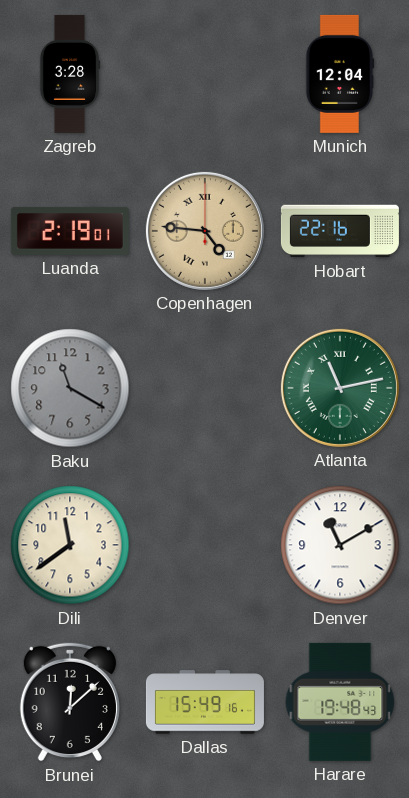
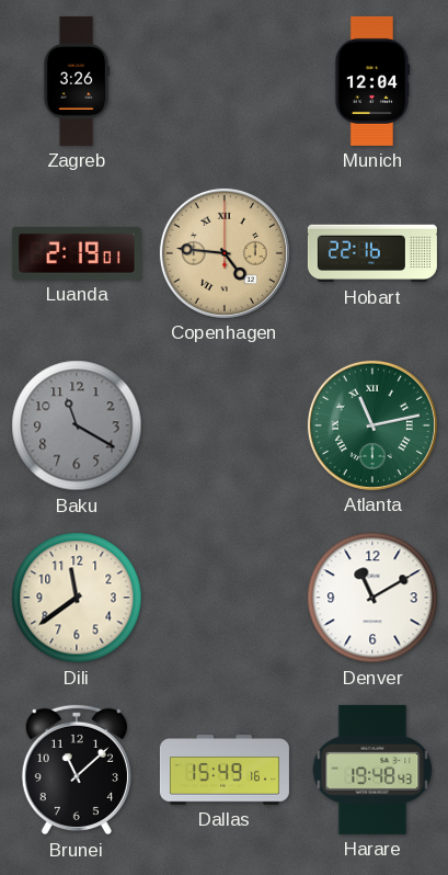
Zagreb: 3:28 -> 3:26 (77, 81)
Brunei: 12:08 -> 11:08 (77, 770)
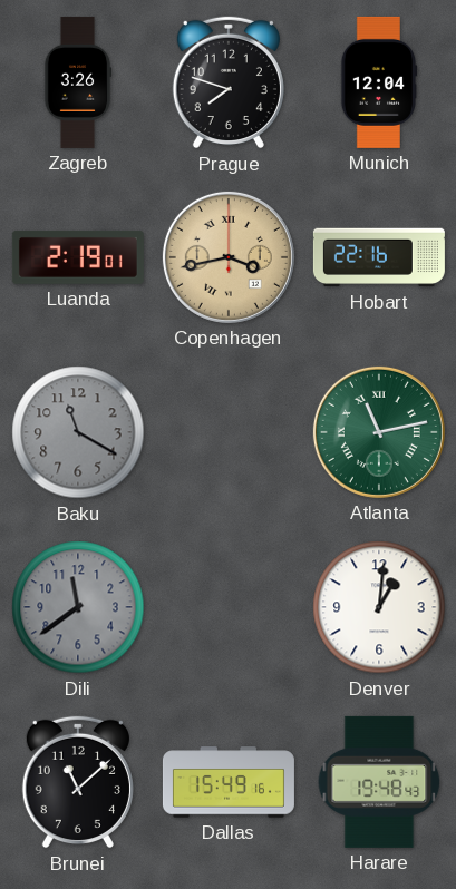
Prague: none -> 7:48 (229, 82)
Copenhagen: 4:46 -> 3:43 (229, 257)
Dili dial: cream -> grey (78, 607)
Denver: 11:10 -> 1:01 (379, 607)
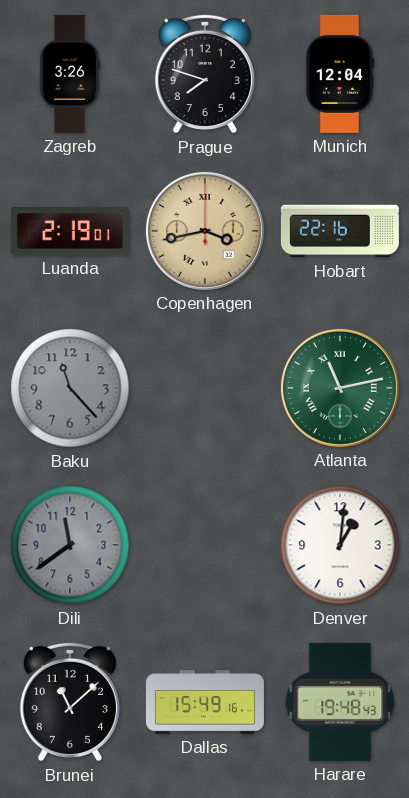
Baku: 11:20 -> 11:23 (70, 388)
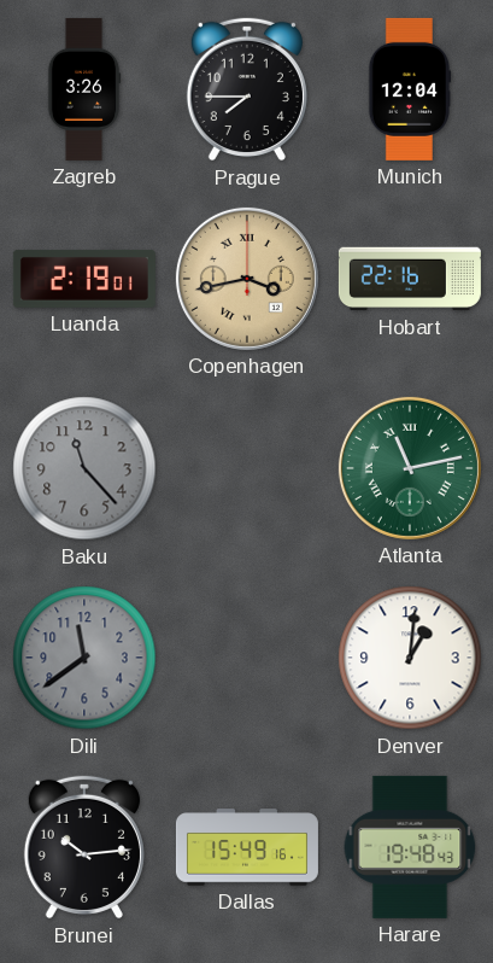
Prague: 7:48 -> 7:45 (247, 89)
Brunei: 11:08 -> 10:14 (84, 847)
